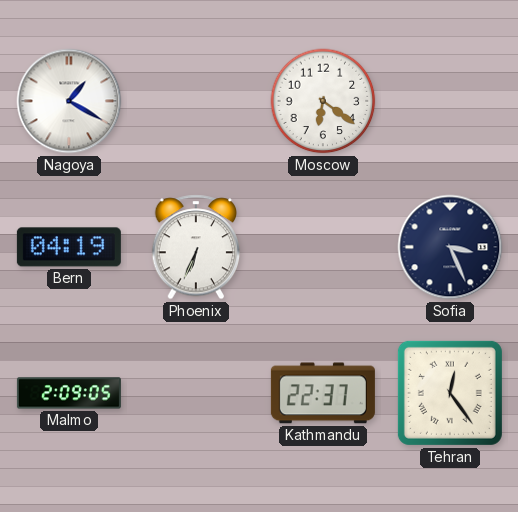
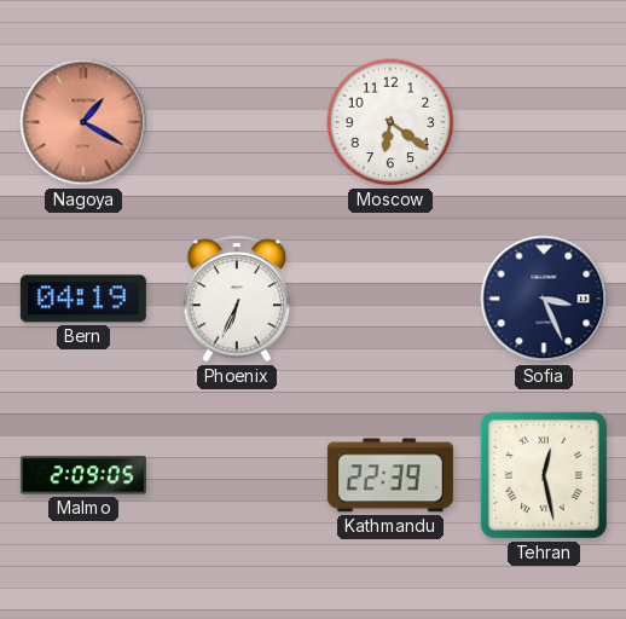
Nagoya dial: white -> salmon (83, 122)
Kathmandu: 22:37 -> 22:39 (390, 475)
Tehran: 12:24 -> 12:28 (544, 475)
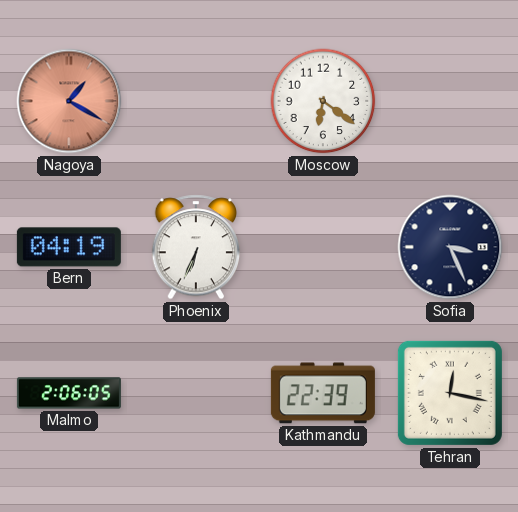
Malmo: 2:09 -> 2:06 (69, 393)
Tehran: 12:28 -> 12:17 (450, 393)
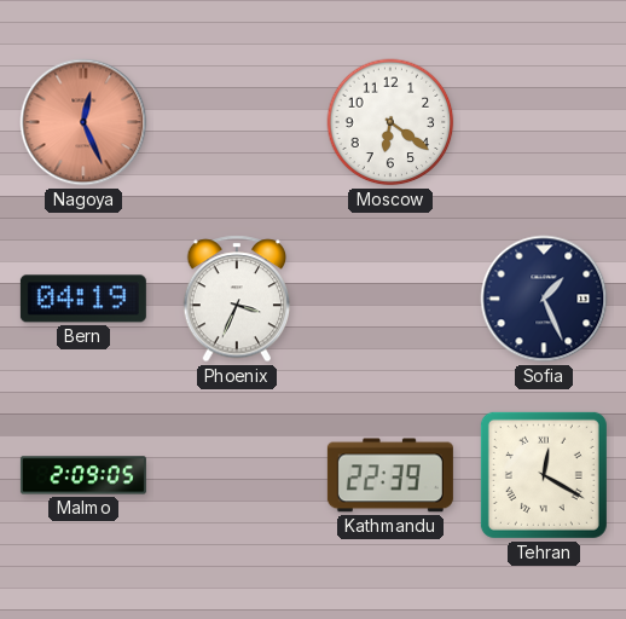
Nagoya: 1:20 -> 12:26 (83, 122)
Phoenix: 6:34 -> 3:34 (237, 299)
Sofia: 3:26 -> 1:26 (544, 299)
Malmo: 2:06 -> 2:09 (83, 475)
Tehran: 12:17 -> 12:20 (544, 475)
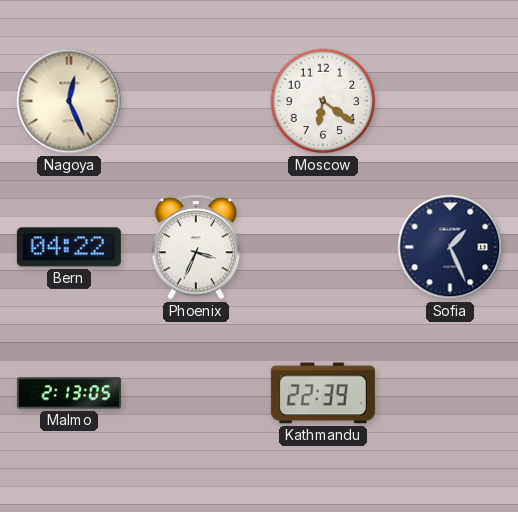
Nagoya dial: salmon -> cream (69, 101)
Bern: 04:19 -> 04:22 (69, 247)
Malmo: 2:09 -> 2:13 (69, 393)
Tehran: 12:20 -> none (544, 475)
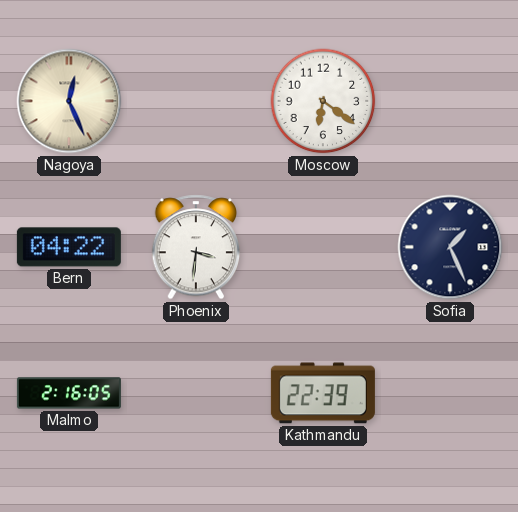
Phoenix: 3:34 -> 3:31 (196, 247)
Malmo: 2:13 -> 2:16 (69, 393)
